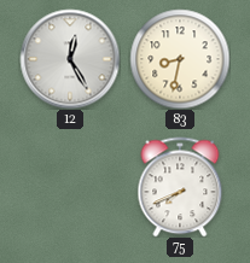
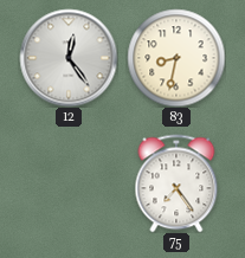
12: 12:25 -> 12:24 (69, 58)
75: 7:41 -> 7:24 (176, 183)
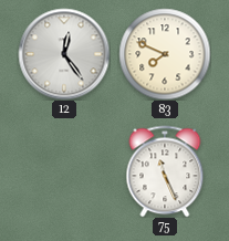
83: 8:32 -> 7:49 (165, 54)
75: 7:24 -> 11:26 (165, 171)
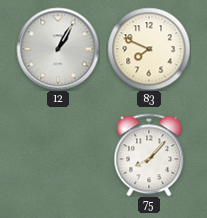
12: 12:24 -> 1:05 (58, 49)
75: 11:26 -> 8:07 (149, 155)
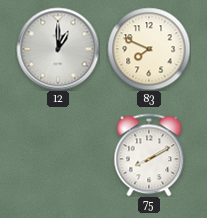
12: 1:05 -> 1:00 (58, 49)
75: 8:07 -> 8:10 (149, 155)
